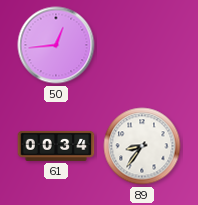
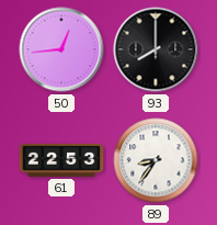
93: none -> 8:00 (156, 49)
61: 00:34 -> 22:53 (61, 160)
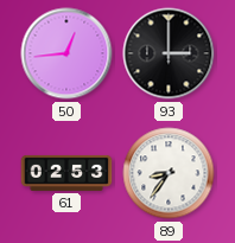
93: 8:00 -> 3:00 (169, 53)
61: 22:53 -> 02:53 (66, 173)
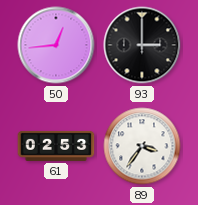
89: 8:36 -> 3:36 (142, 146)
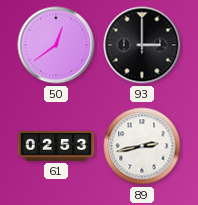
50: 12:44 -> 12:39 (56, 45)
89: 3:36 -> 2:43 (142, 146)
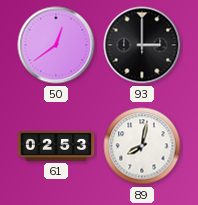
89: 2:43 -> 8:02 (142, 146)
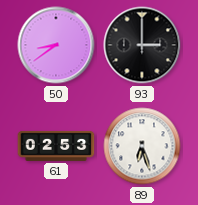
50: 12:39 -> 8:39 (56, 45)
89: 8:02 -> 6:27 (142, 146)
